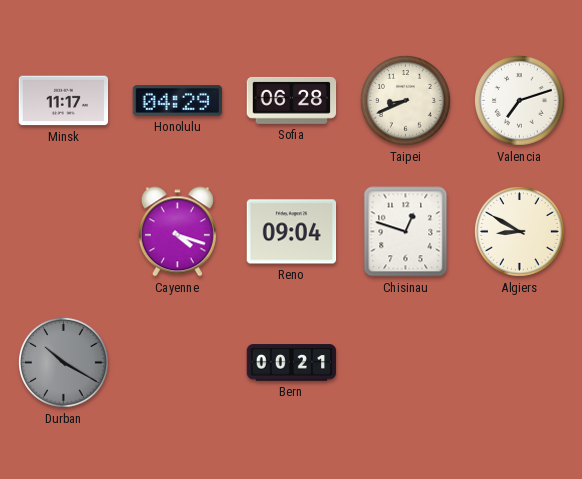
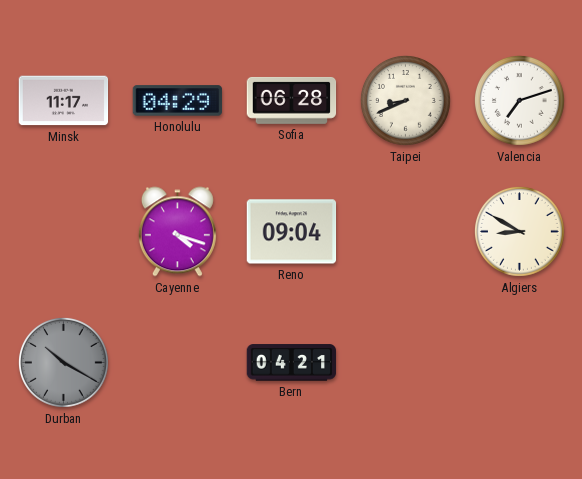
Chisinau: 12:48 -> none (406, 232)
Bern: 00:21 -> 04:21 (292, 363)
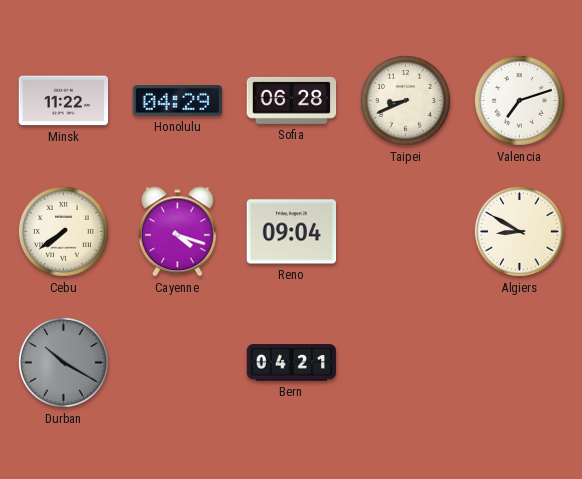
Minsk: 11:17 -> 11:22 (64, 101)
Cebu: none -> 7:39 (64, 232)
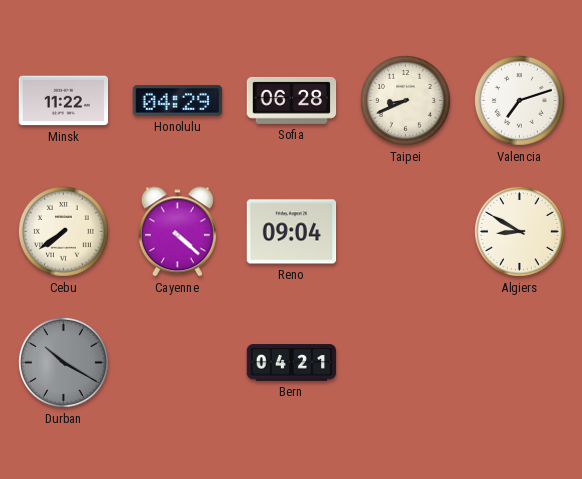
Cayenne: 4:18 -> 4:22 (177, 232)
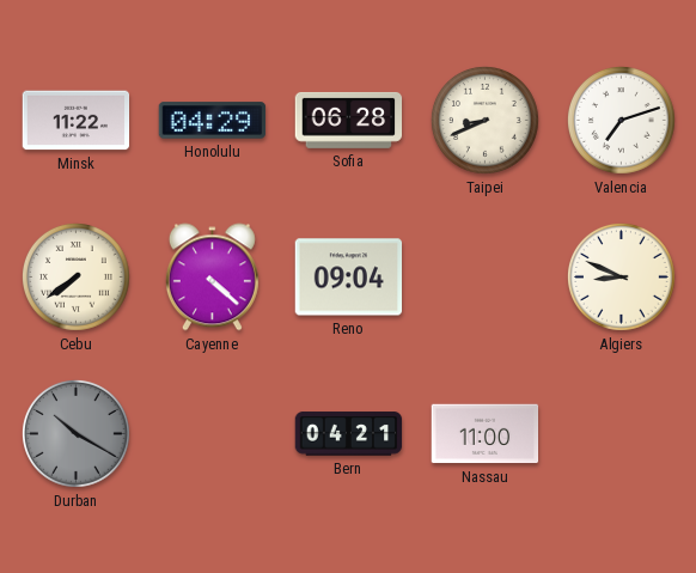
Algiers: 8:50 -> 8:49 (622, 278)
Nassau: none -> 11:00 (486, 434)
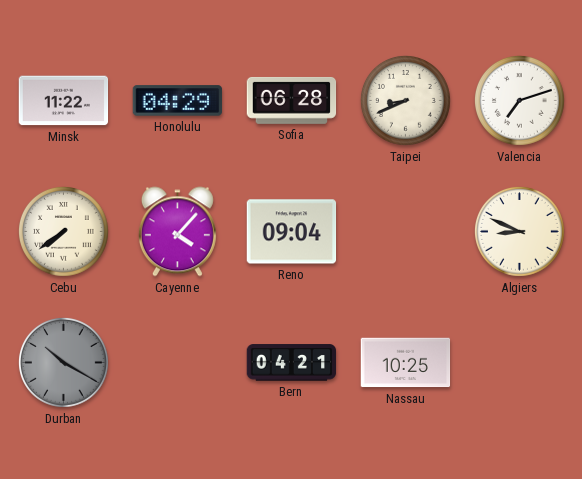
Cayenne: 4:22 -> 4:07 (177, 232)
Nassau: 11:00 -> 10:25 (406, 363)
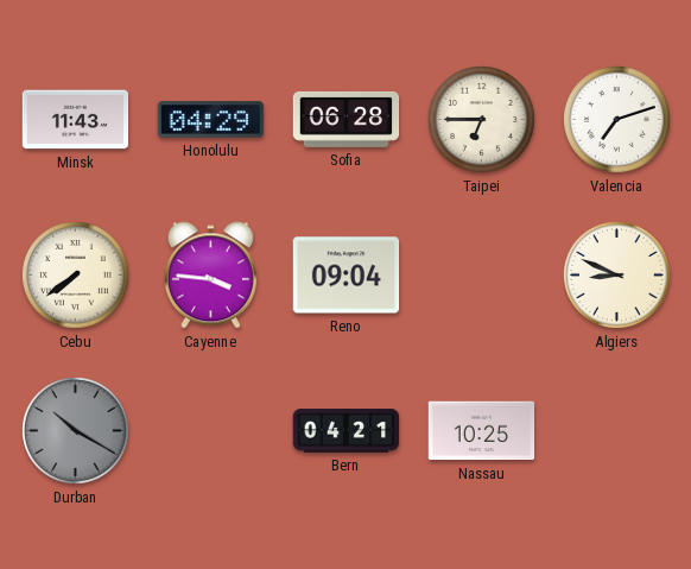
Minsk: 11:22 -> 11:43 (76, 120)
Taipei: 8:41 -> 6:45 (482, 120)
Cayenne: 4:07 -> 3:46 (210, 276)
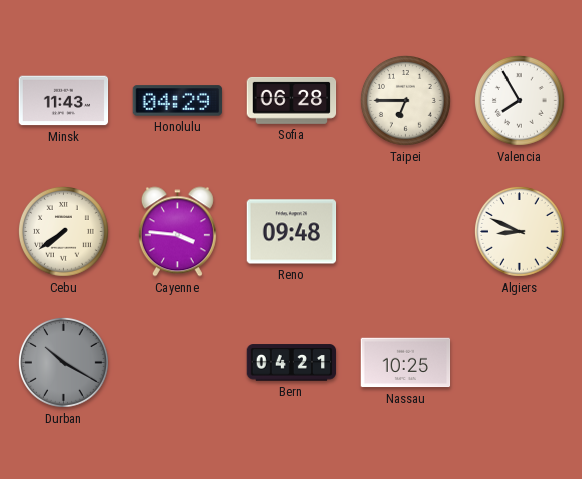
Valencia: 7:12 -> 7:55 (520, 101)
Reno: 09:04 -> 09:48 (292, 232)
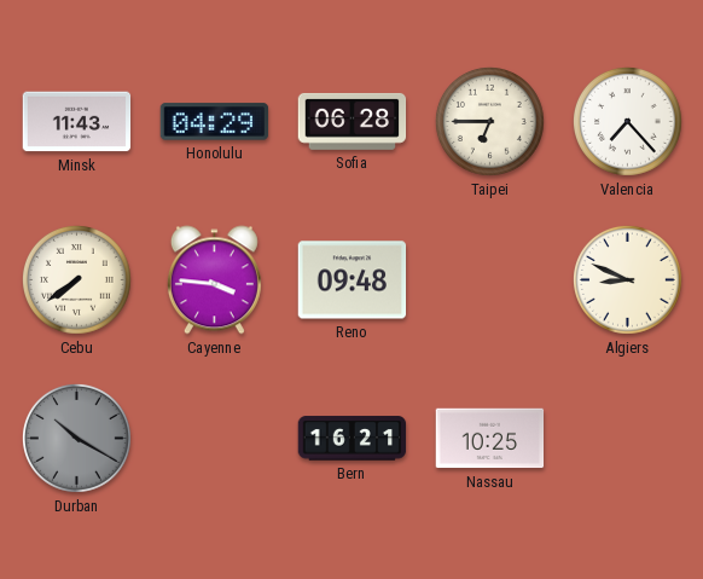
Valencia: 7:55 -> 7:23 (628, 122)
Bern: 04:21 -> 16:21 (353, 439)
